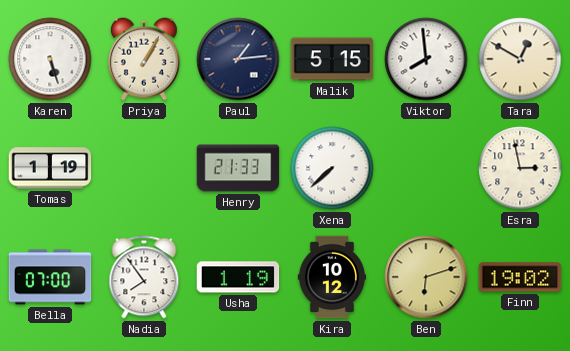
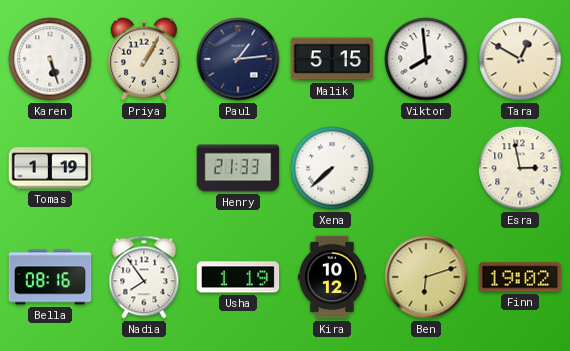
Bella: 07:00 -> 08:16 (50, 277)
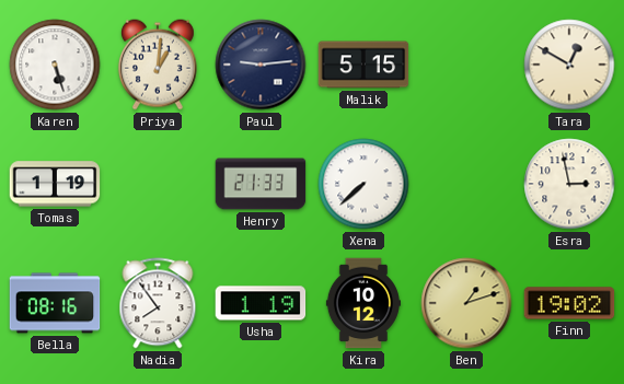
Priya: 1:05 -> 1:01 (158, 65)
Paul: 1:14 -> 9:14 (261, 65)
Viktor: 7:59 -> none (426, 59)
Ben: 6:12 -> 1:12 (466, 303)
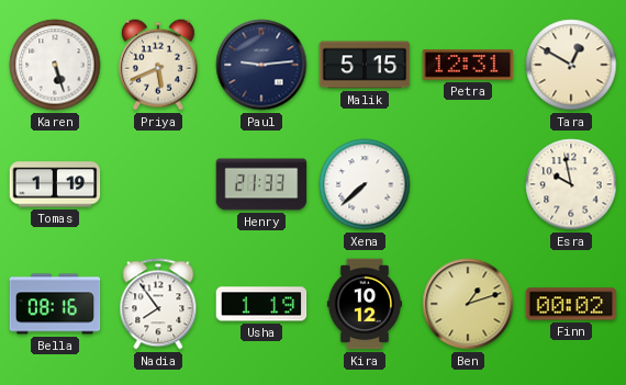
Priya: 1:01 -> 5:41 (158, 65)
Petra: none -> 12:31 (468, 65)
Esra: 2:58 -> 9:58 (571, 184)
Finn: 19:02 -> 00:02 (571, 304)
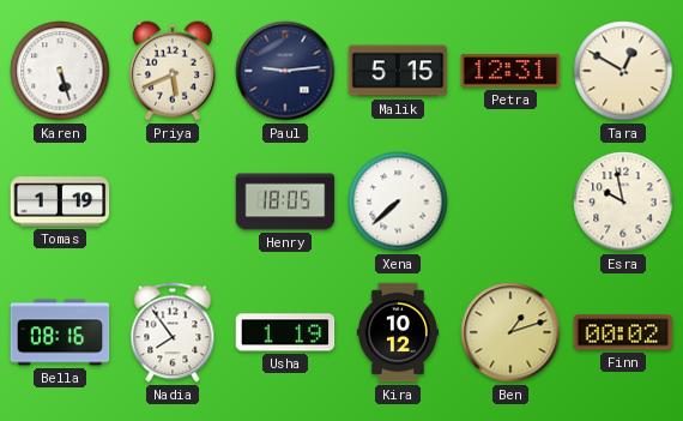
Henry: 21:33 -> 18:05 (285, 202)
